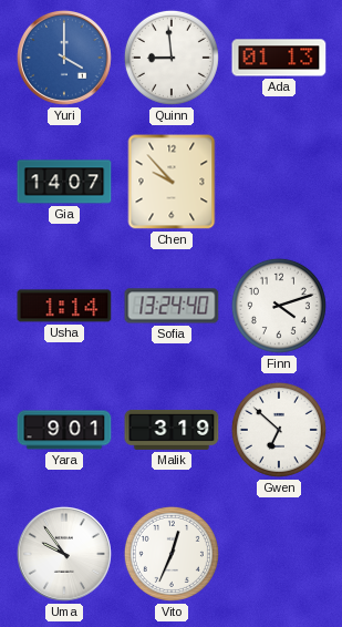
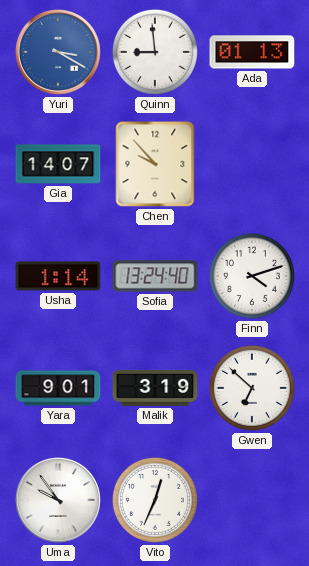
Yuri: 4:00 -> 3:20 (58, 52)
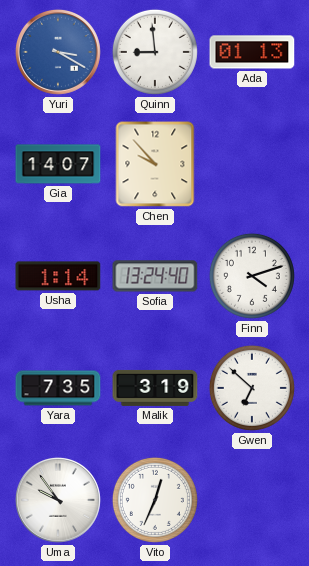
Yara: 9:01 -> 7:35 (58, 388)
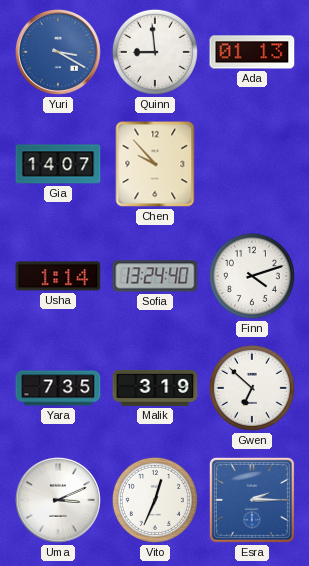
Uma: 9:54 -> 3:11 (58, 500)
Esra: none -> 2:15 (252, 500)
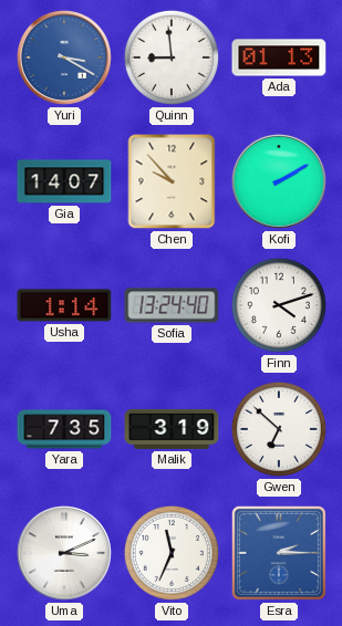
Kofi: none -> 2:10 (279, 181)
Vito: 12:34 -> 11:34 (172, 553)
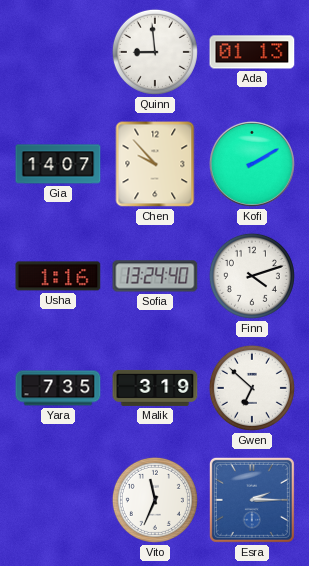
Yuri: 3:20 -> none (64, 58)
Usha: 1:14 -> 1:16 (58, 276)
Uma: 3:11 -> none (64, 553)
